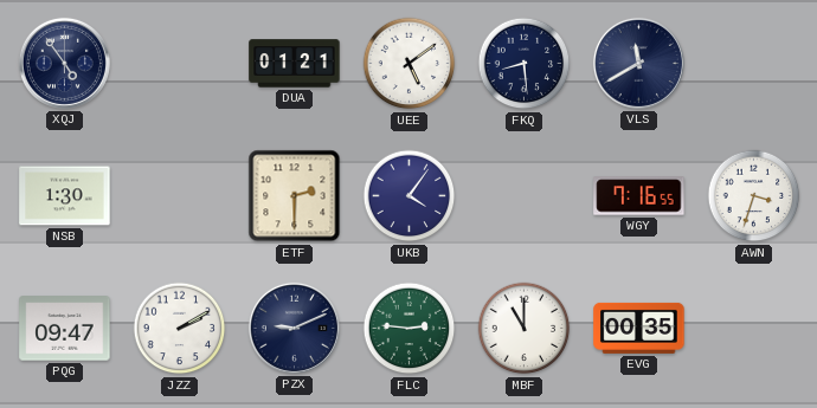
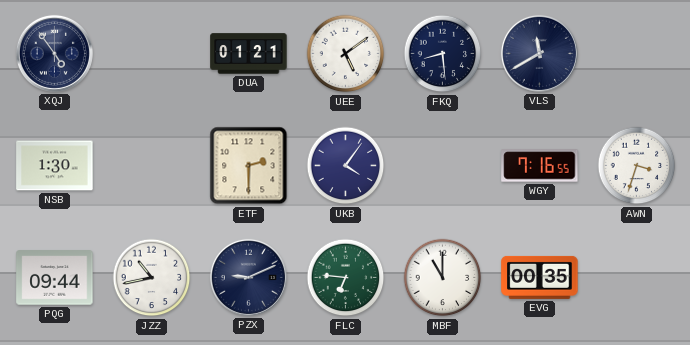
PQG: 09:47 -> 09:44 (55, 278)
JZZ: 2:10 -> 10:43 (152, 278)
FLC: 2:46 -> 6:46 (346, 278)
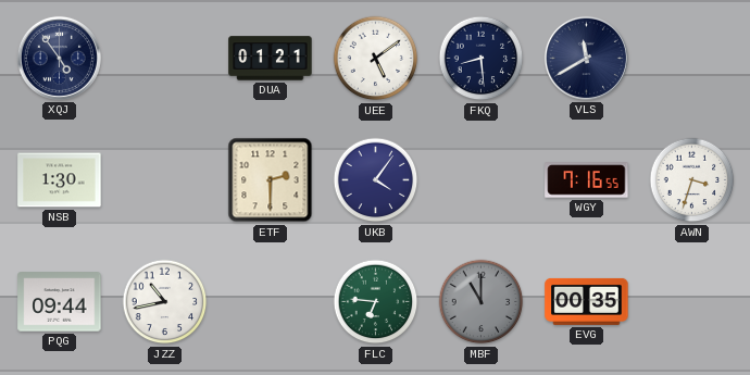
PZX: 9:11 -> none (248, 277)
MBF dial: white -> grey (482, 302)
